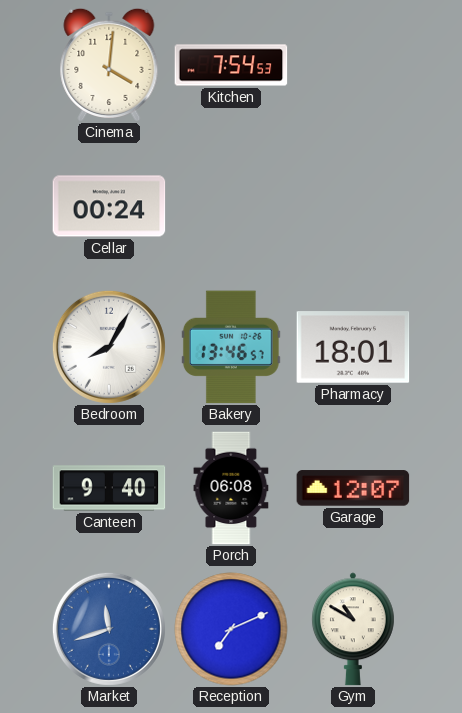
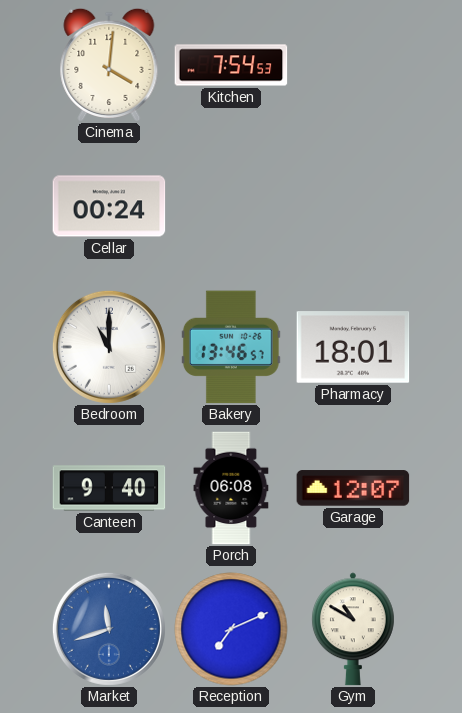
Bedroom: 8:05 -> 11:00 (109, 347)
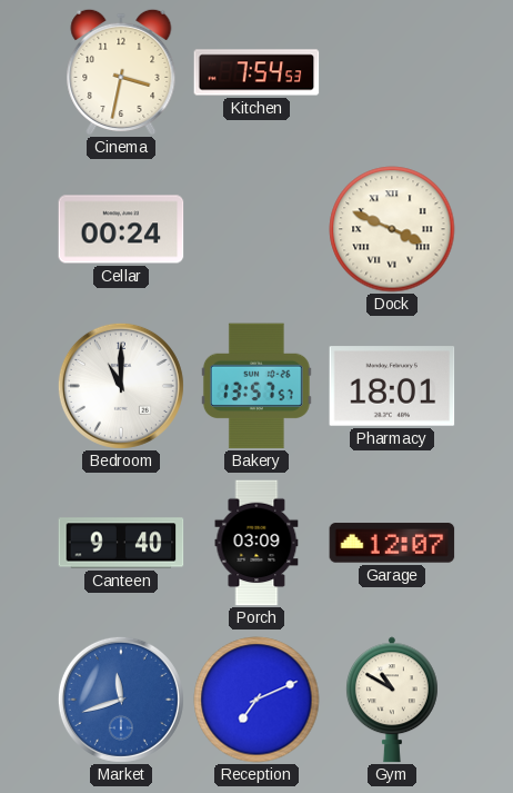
Cinema: 4:01 -> 3:32 (121, 71)
Dock: none -> 3:49 (392, 229)
Bakery: 13:46 -> 13:57 (256, 386)
Porch: 06:08 -> 03:09 (256, 543)
